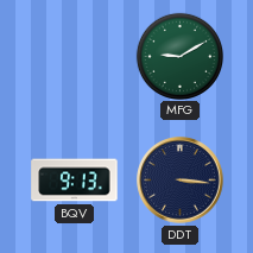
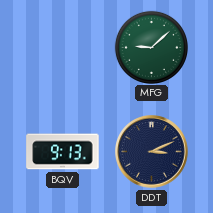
MFG: 9:10 -> 9:08 (151, 47)
DDT: 3:16 -> 3:11 (152, 152)
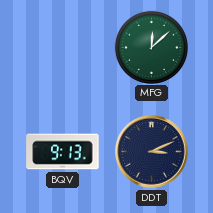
MFG: 9:08 -> 12:08 (151, 47)
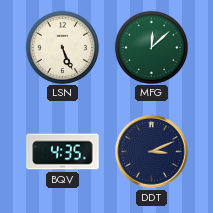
LSN: none -> 5:26 (62, 47)
BQV: 9:13 -> 4:35 (63, 152)
